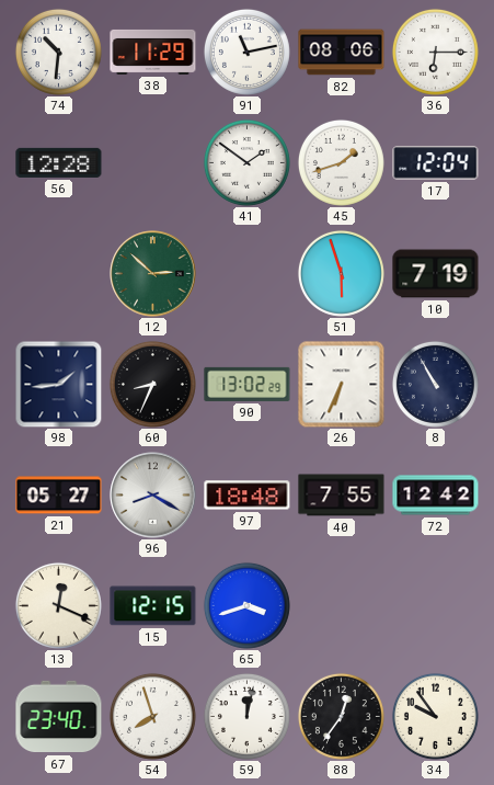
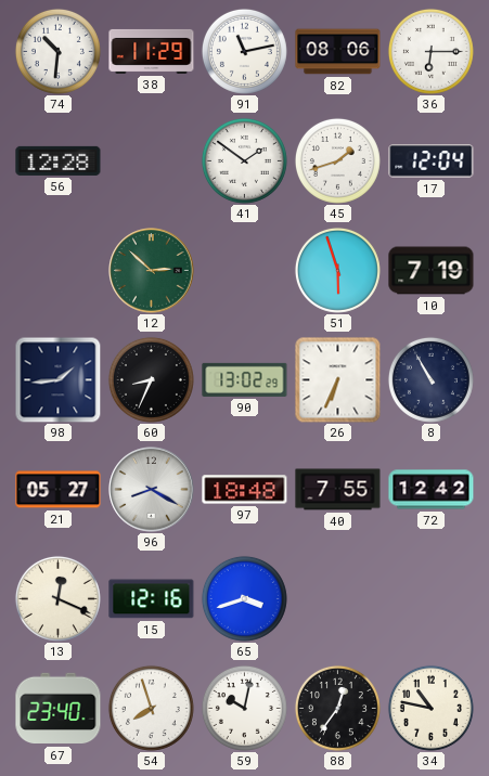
15: 12:15 -> 12:16 (152, 599)
59: 12:02 -> 10:02 (244, 708)
34: 9:54 -> 10:47 (430, 708)
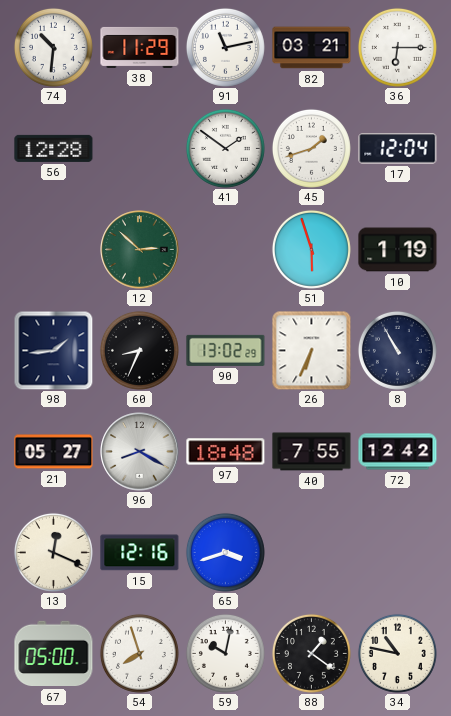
82: 08:06 -> 03:21 (312, 48)
10: 7:19 -> 1:19 (398, 250)
67: 23:40 -> 05:00 (54, 654)
88: 12:36 -> 1:21 (311, 653)
